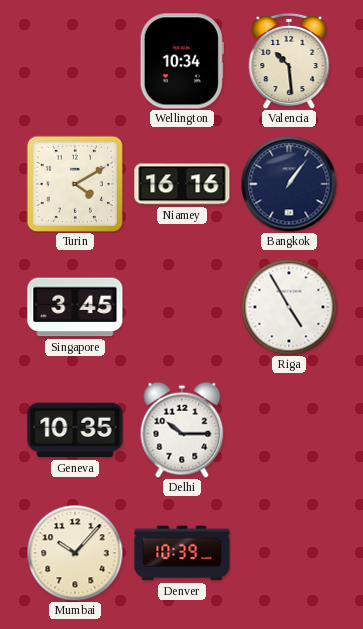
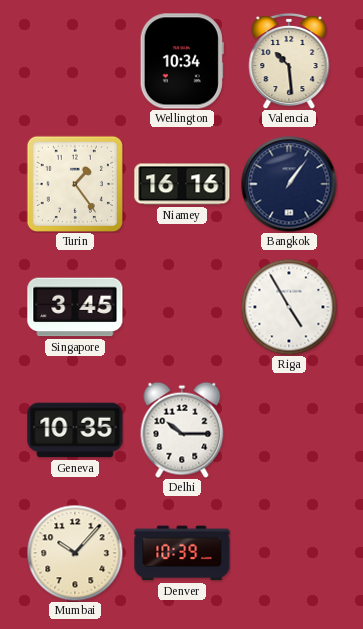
Turin: 4:10 -> 1:24 (75, 184)
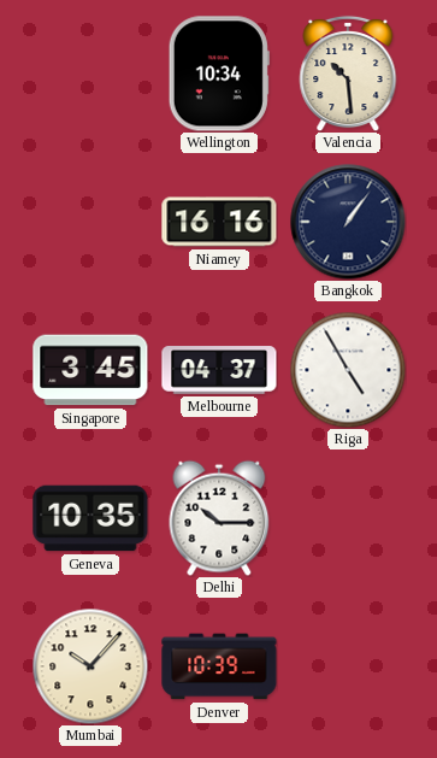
Turin: 1:24 -> none (75, 184)
Melbourne: none -> 04:37 (219, 370)
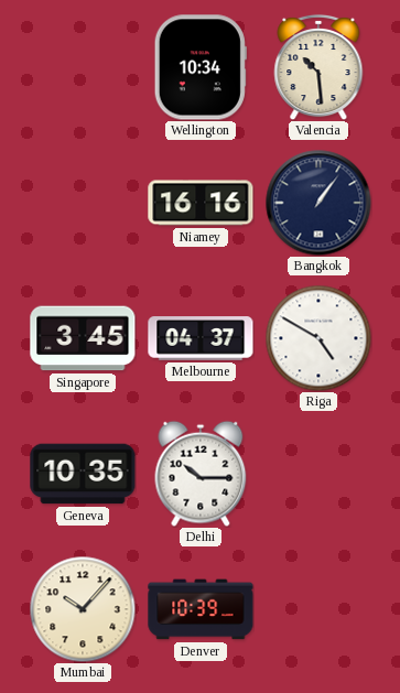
Riga: 4:55 -> 4:50 (318, 338)
